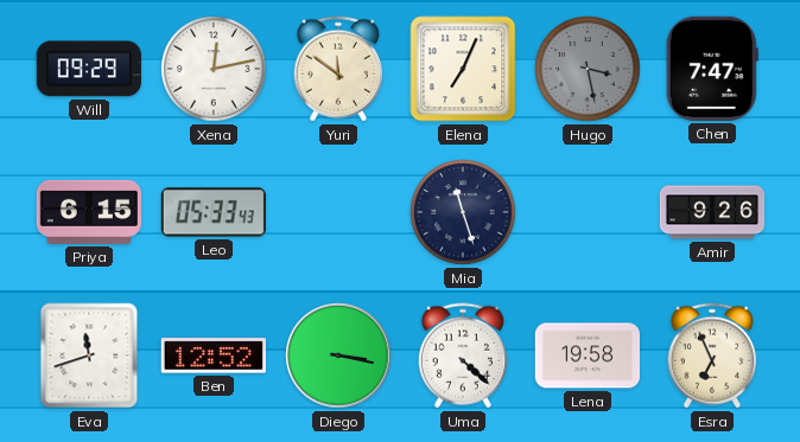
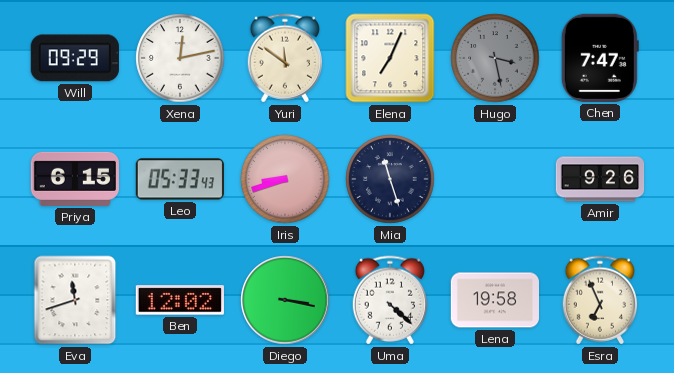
Iris: none -> 8:42 (285, 179)
Ben: 12:52 -> 12:02 (180, 300)
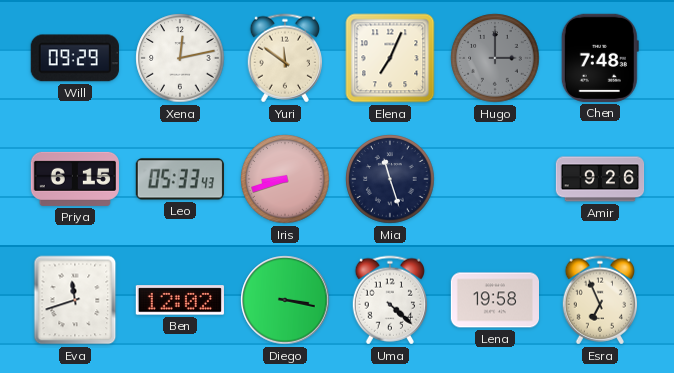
Hugo: 3:28 -> 3:00 (495, 58)
Chen: 7:47 -> 7:48 (600, 58)
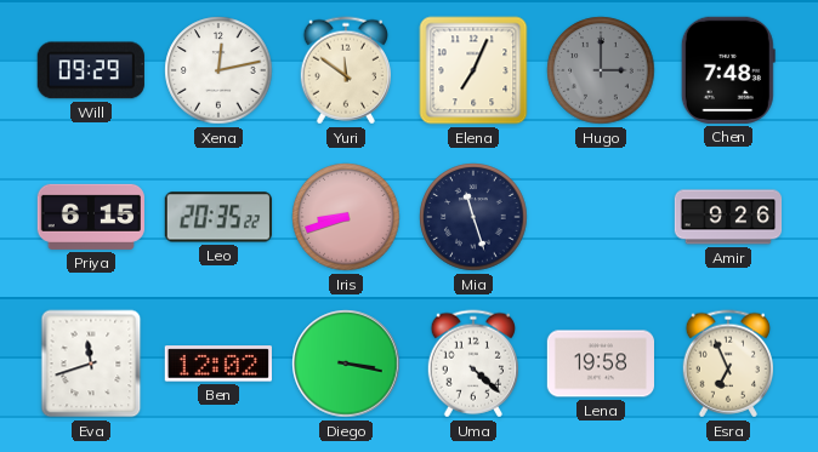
Leo: 05:33 -> 20:35 (218, 217)
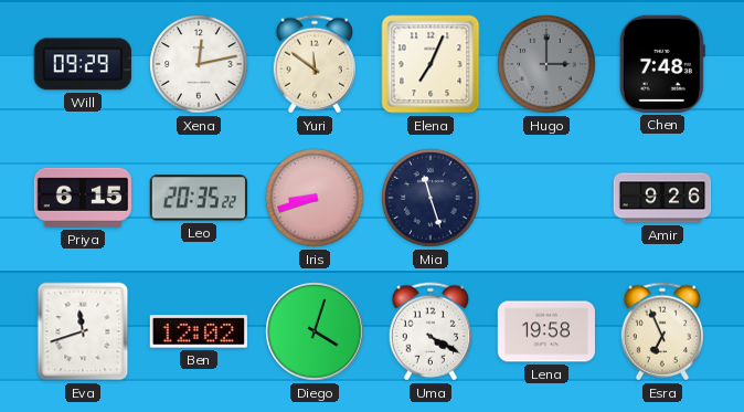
Diego: 3:17 -> 4:03 (315, 331)
Uma: 4:22 -> 4:20 (429, 331)
